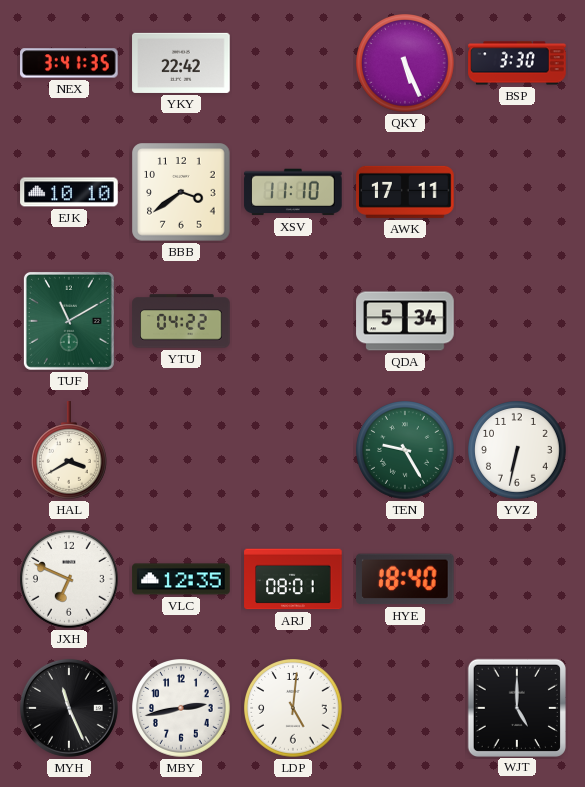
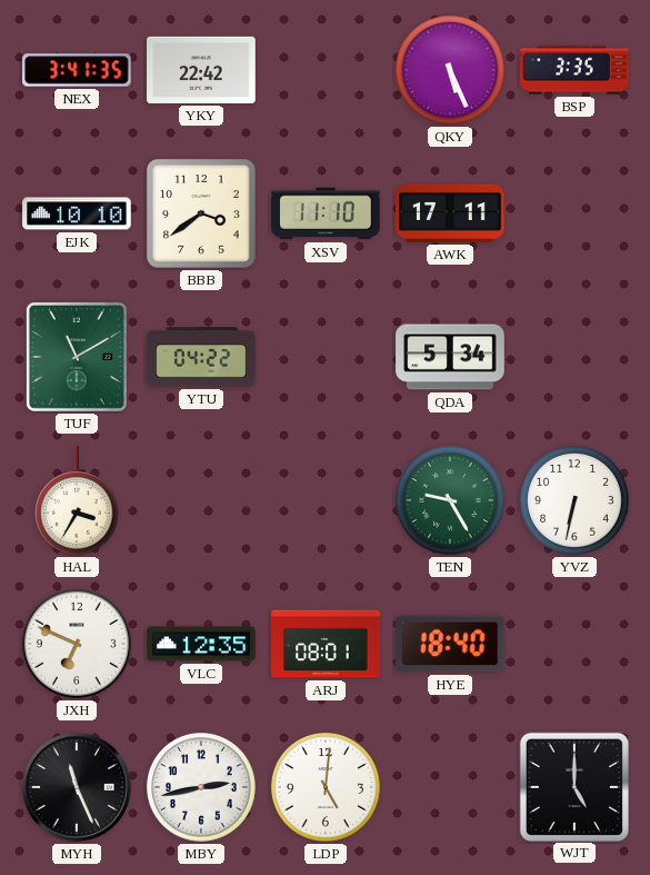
BSP: 3:30 -> 3:35 (574, 70)
HAL: 3:40 -> 3:35 (77, 500)
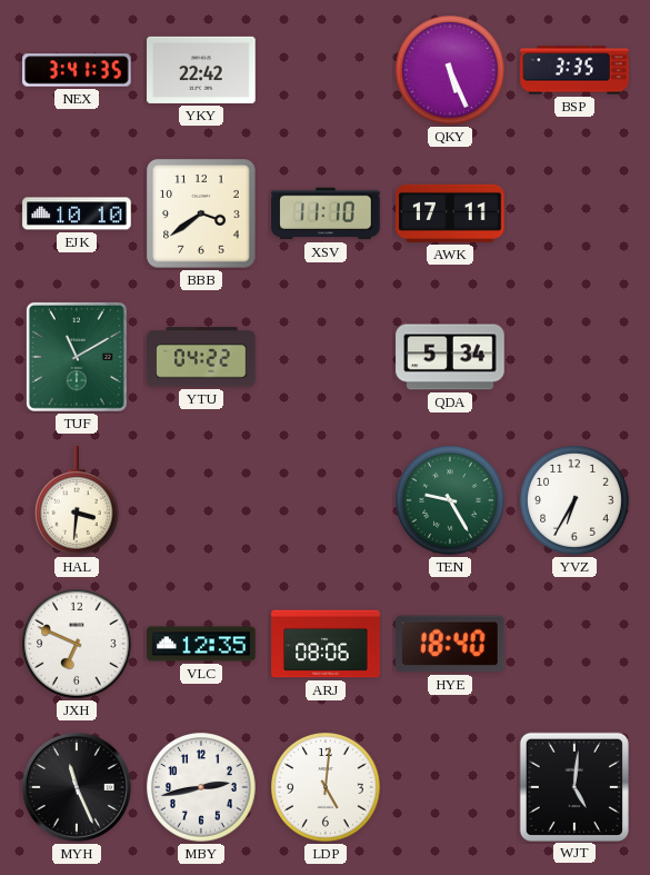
HAL: 3:35 -> 3:31 (77, 500)
YVZ: 6:32 -> 6:35 (576, 501)
ARJ: 08:01 -> 08:06 (326, 644)
WJT: 5:00 -> 5:01 (573, 786)
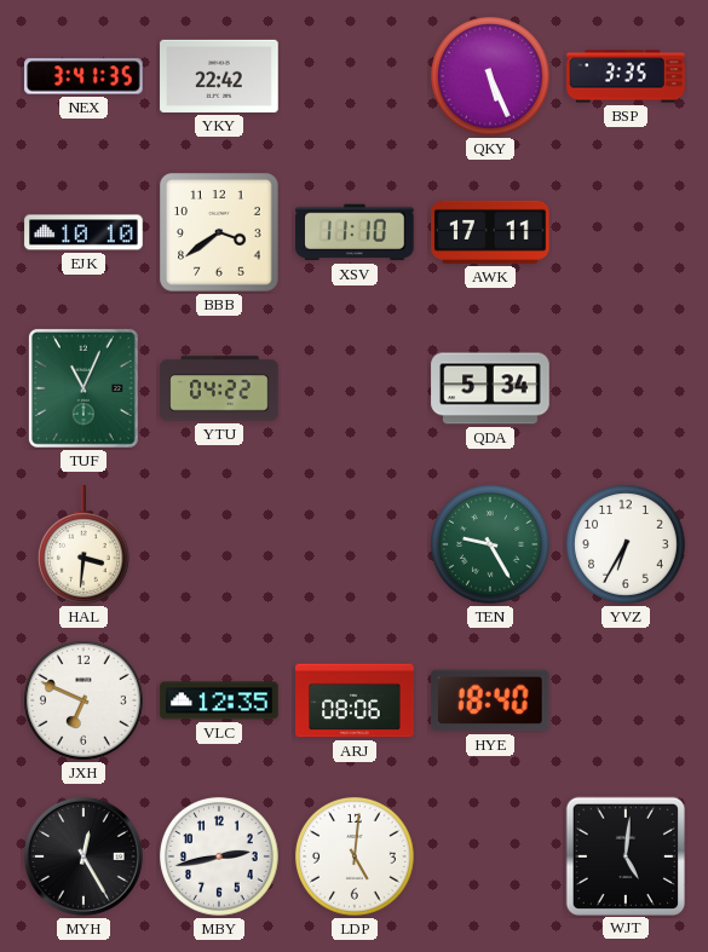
TUF: 11:10 -> 11:04 (84, 388)
MYH: 11:26 -> 12:25 (84, 856)
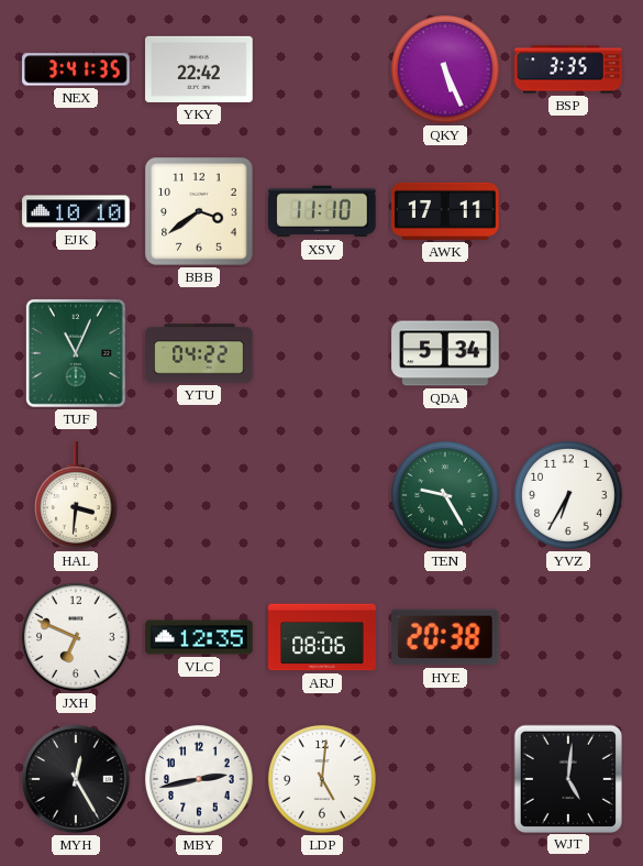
HYE: 18:40 -> 20:38 (445, 637)
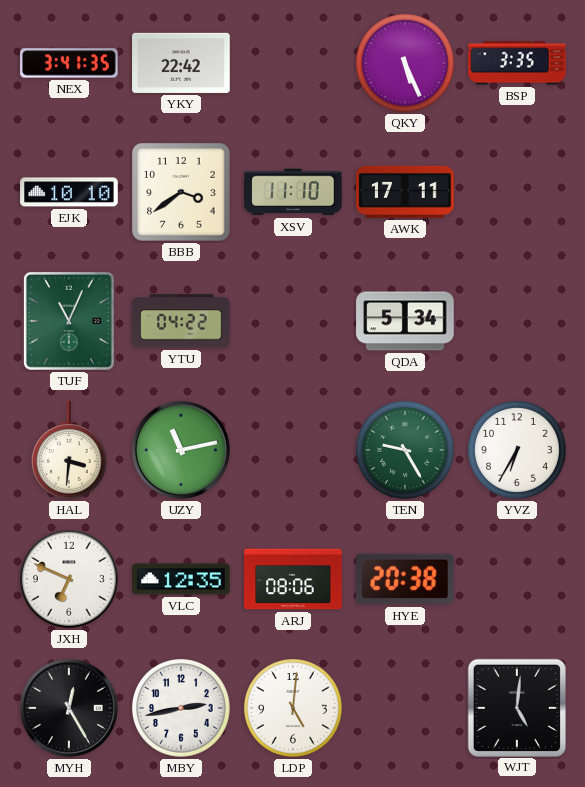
UZY: none -> 11:13 (181, 450)
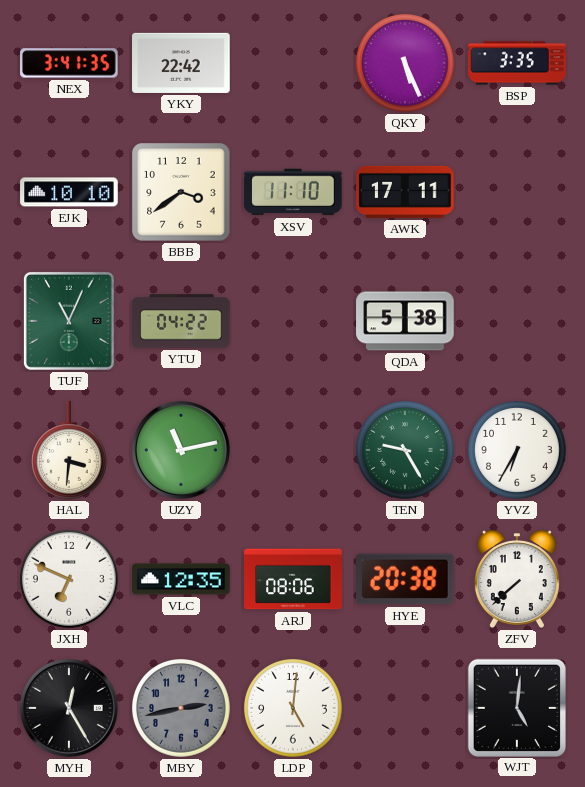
QDA: 5:34 -> 5:38 (405, 321)
ZFV: none -> 7:38 (517, 579)
MBY dial: white -> grey (182, 709)
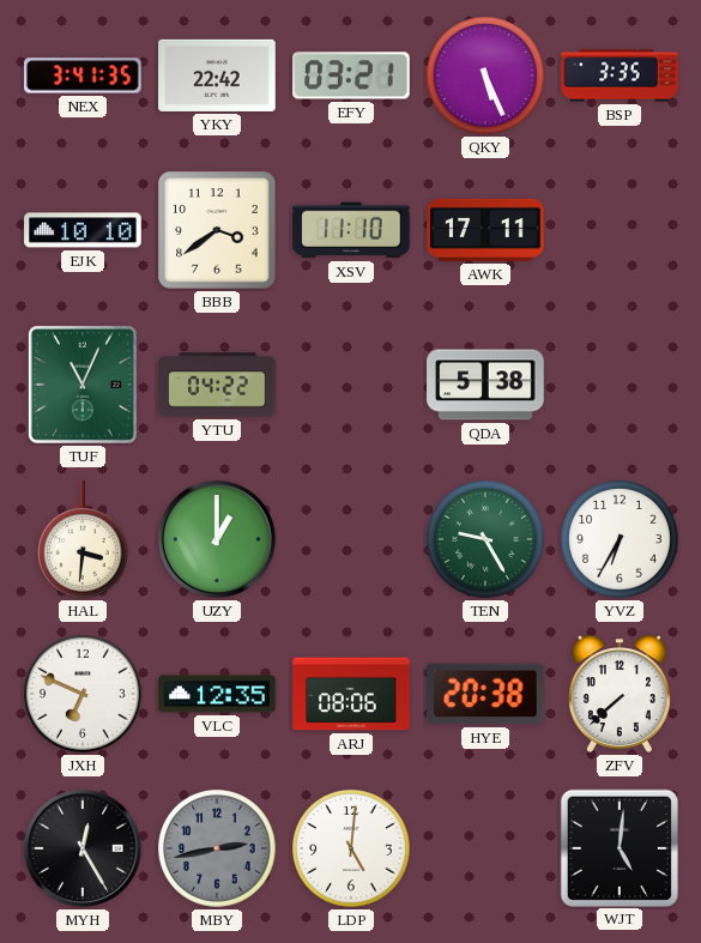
EFY: none -> 03:21 (351, 75)
UZY: 11:13 -> 1:00 (217, 539)
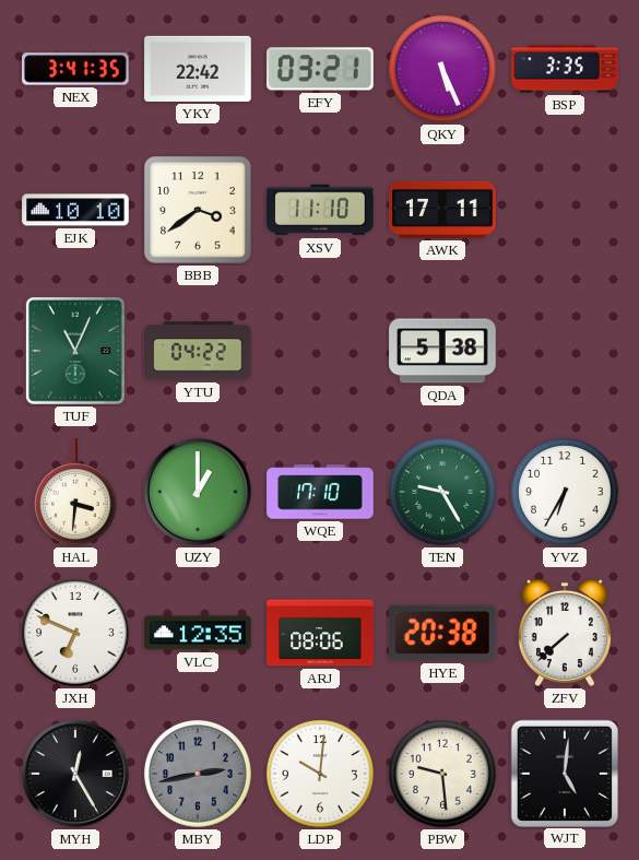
WQE: none -> 17:10 (320, 492)
LDP: 5:01 -> 10:01 (321, 775)
PBW: none -> 9:29 (443, 775)
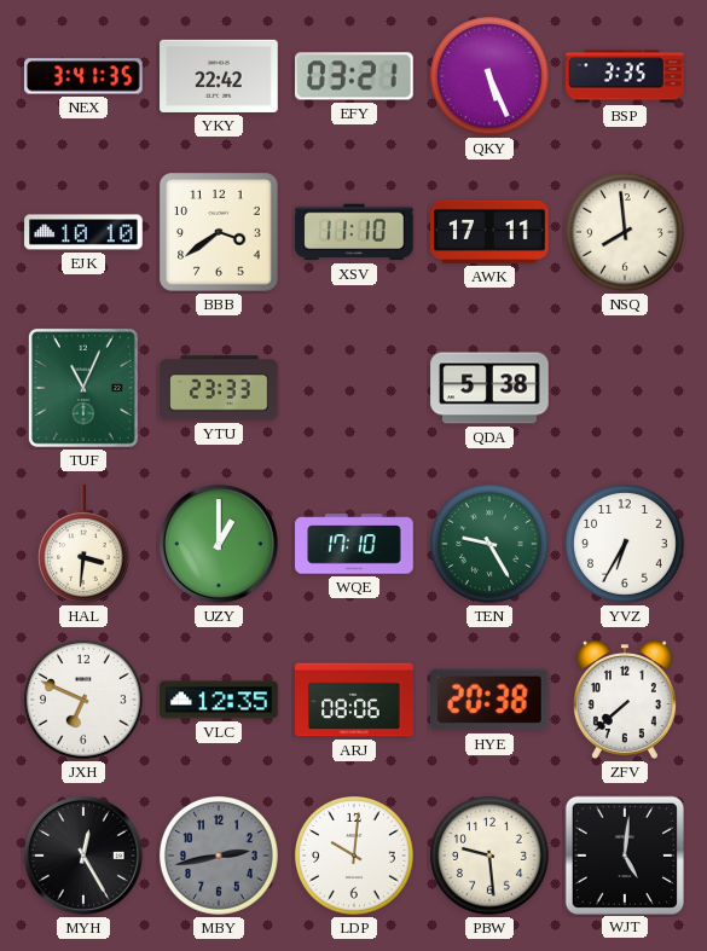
NSQ: none -> 7:59 (626, 233)
YTU: 04:22 -> 23:33 (219, 388)
